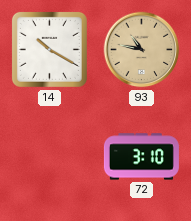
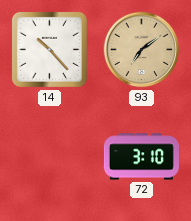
14: 10:20 -> 10:23 (49, 49)
93: 10:47 -> 7:09 (142, 50)
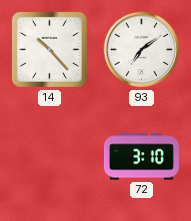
93 dial: champagne -> white (142, 50)
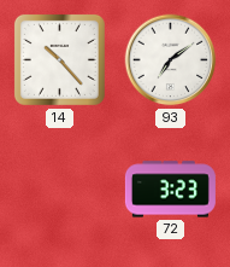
72: 3:10 -> 3:23 (170, 190)
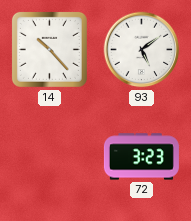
93: 7:09 -> 5:09 (142, 50)
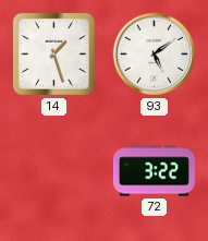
14: 10:23 -> 1:27 (53, 53)
72: 3:23 -> 3:22 (154, 171)
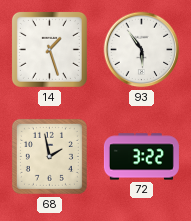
93: 5:09 -> 5:54 (142, 50)
68: none -> 1:58 (49, 156)
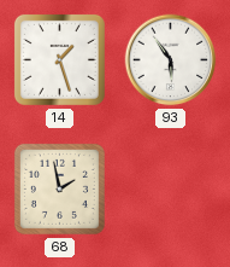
72: 3:22 -> none (141, 157)
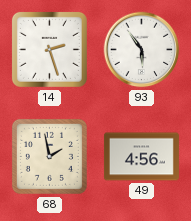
14: 1:27 -> 2:27 (49, 49)
49: none -> 4:56 (141, 157)
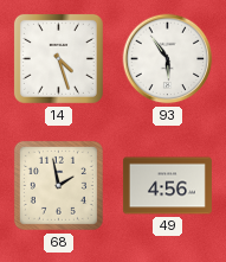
14: 2:27 -> 4:27 (58, 58)
